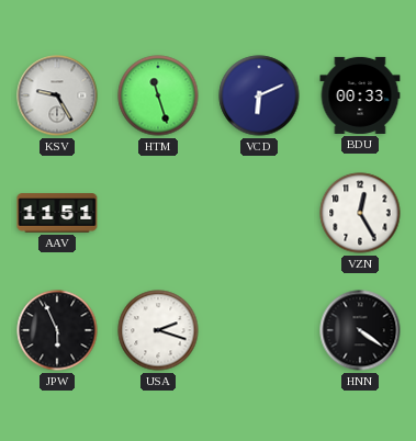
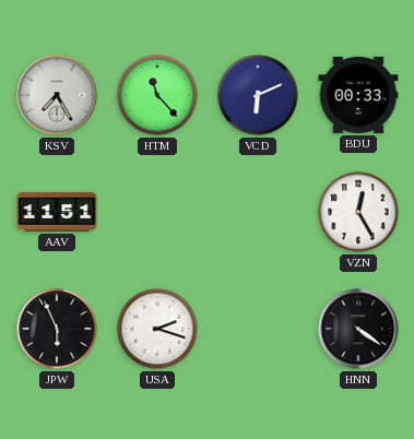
KSV: 9:25 -> 7:25 (57, 95)
HTM: 11:27 -> 11:23 (157, 95)
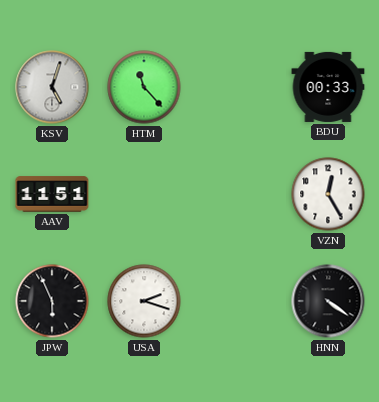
KSV: 7:25 -> 5:03 (52, 87)
VCD: 6:11 -> none (258, 95)
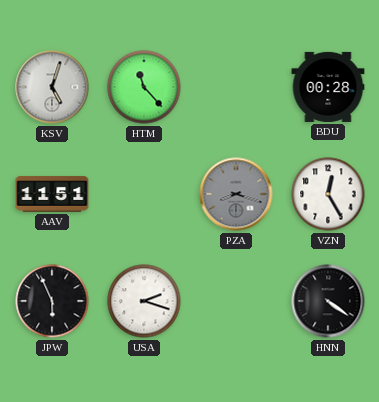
BDU: 00:33 -> 00:28 (328, 87)
PZA: none -> 8:18 (236, 194)
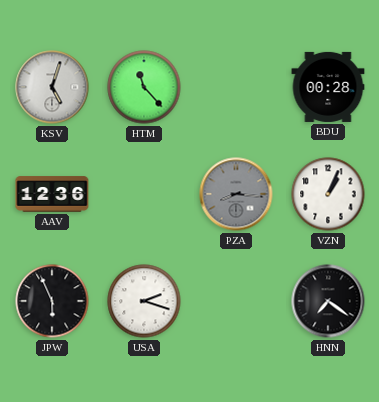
AAV: 11:51 -> 12:36 (52, 194)
PZA: 8:18 -> 8:16 (236, 194)
VZN: 12:25 -> 1:04 (328, 194)
HNN: 4:21 -> 7:21 (328, 301)
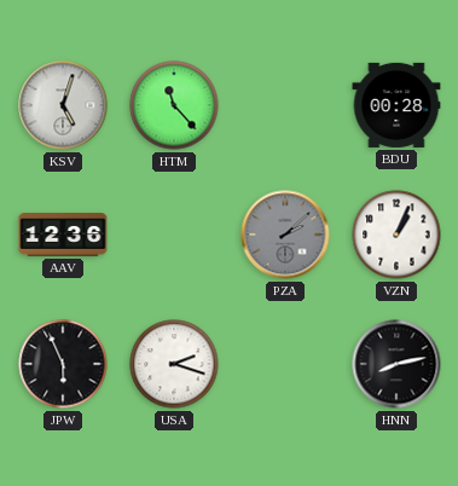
PZA: 8:16 -> 2:08 (285, 235)
HNN: 7:21 -> 8:13 (396, 364)
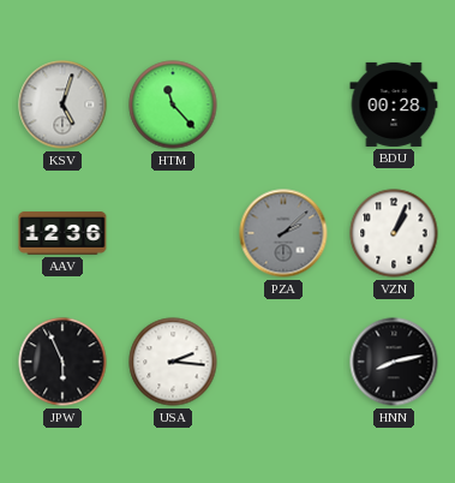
USA: 2:18 -> 2:16 (173, 362)
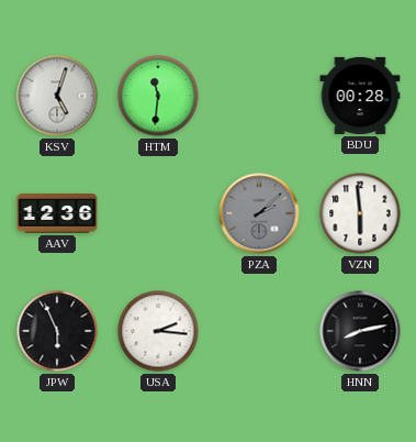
HTM: 11:23 -> 11:31 (158, 96)
VZN: 1:04 -> 5:59 (360, 213)
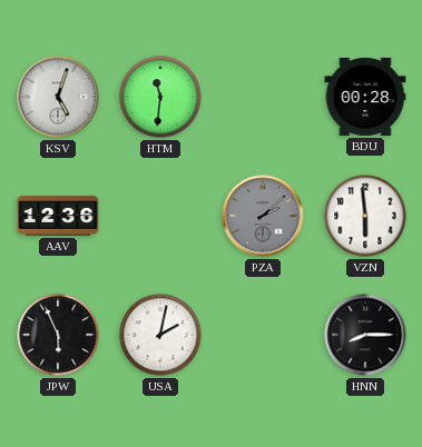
USA: 2:16 -> 2:02 (160, 335)
HNN: 8:13 -> 8:15 (365, 335)
